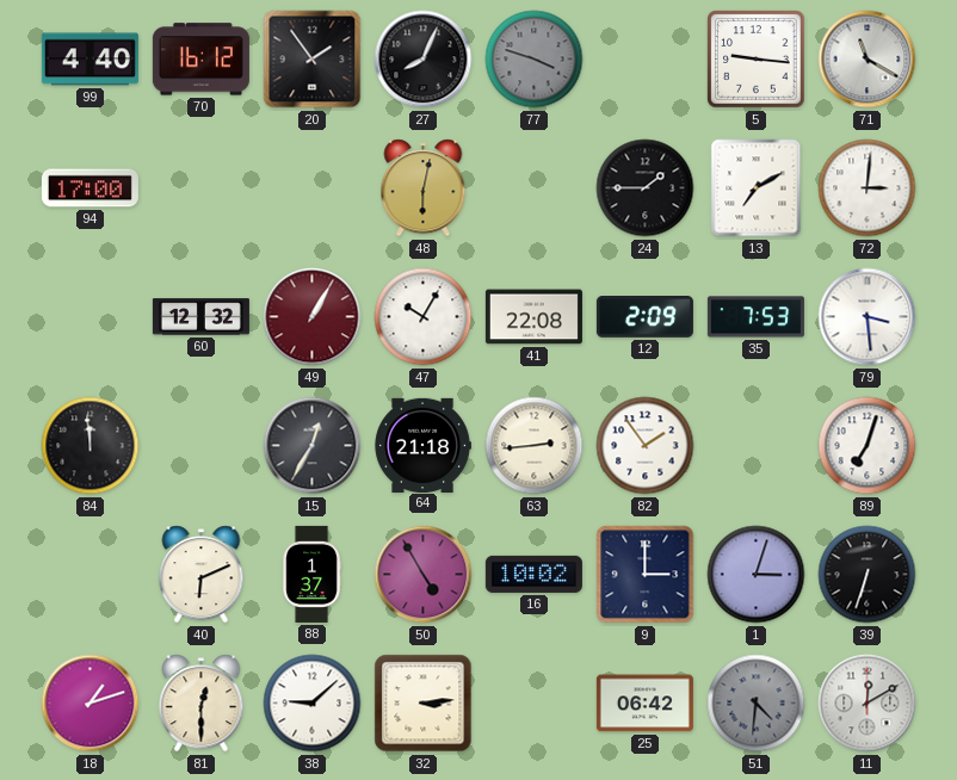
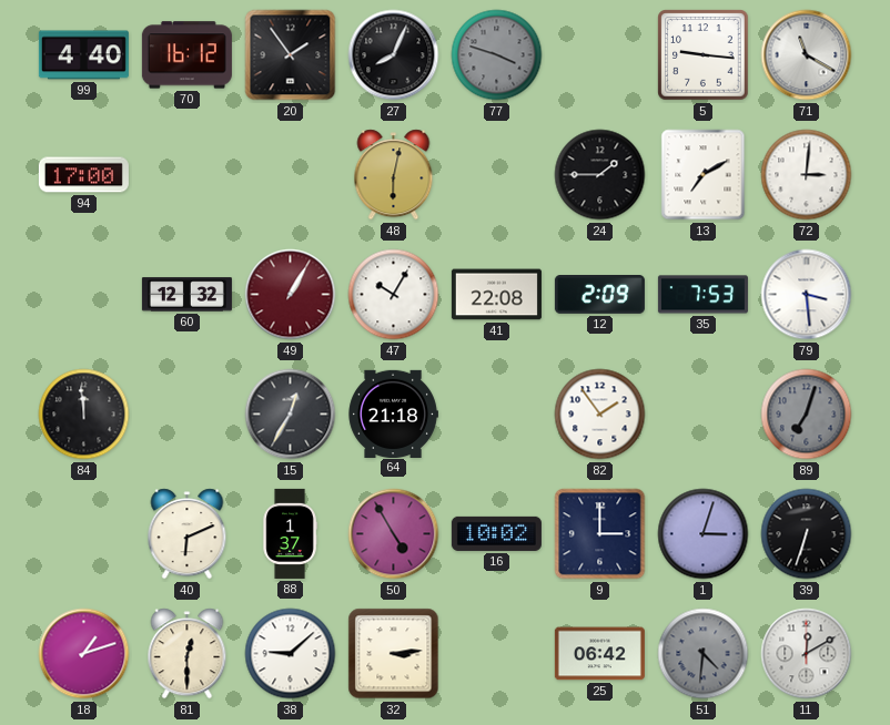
63: 2:44 -> none (535, 446)
89 dial: white -> grey (807, 415)
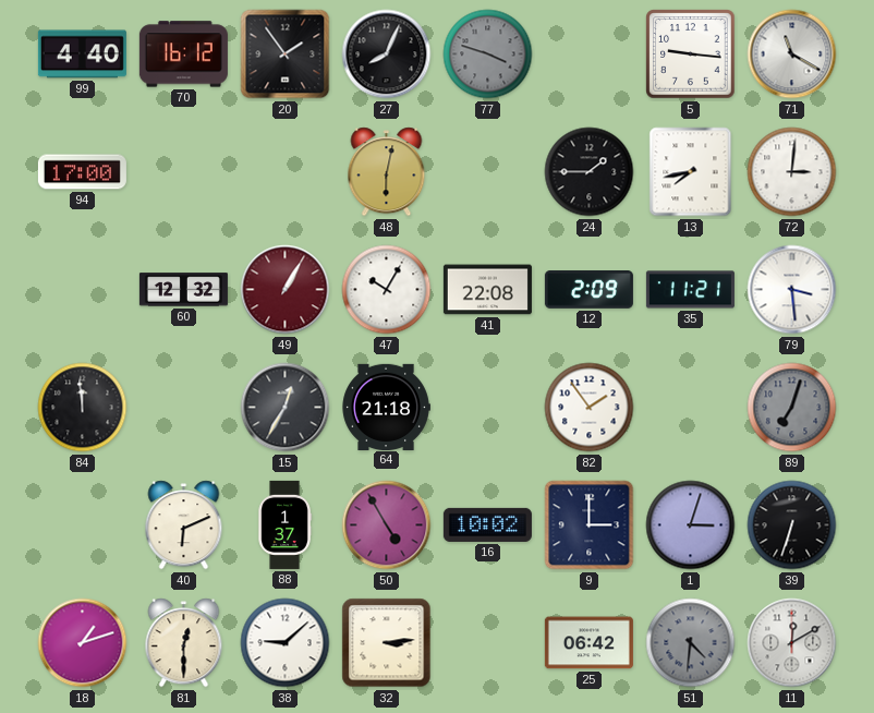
13: 7:10 -> 7:43 (691, 172)
35: 7:53 -> 11:21 (690, 290)
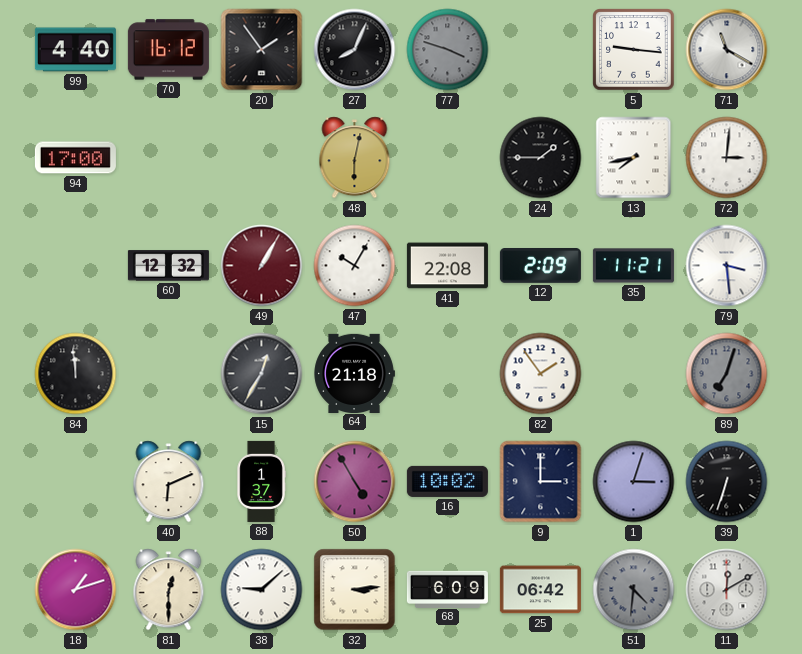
68: none -> 6:09 (447, 589)
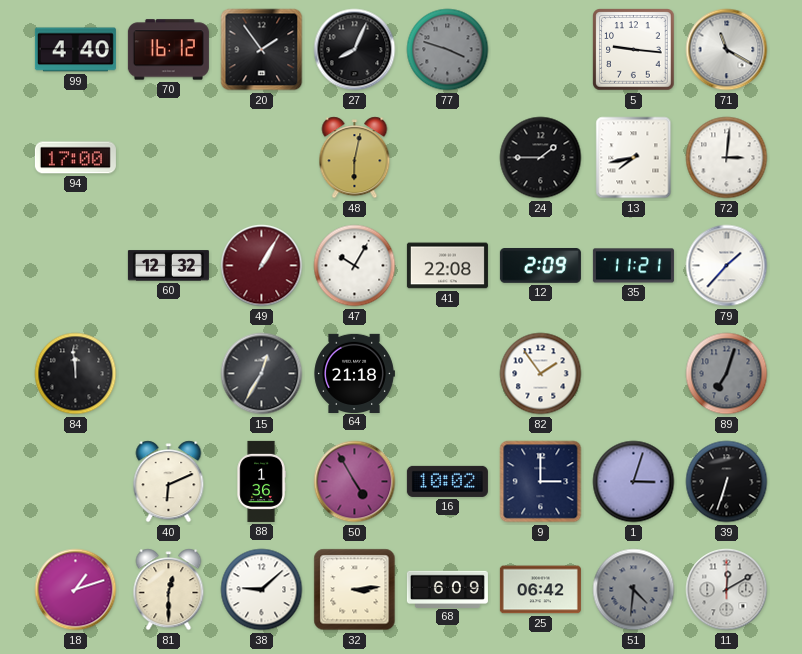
79: 3:29 -> 1:37 (727, 266)
88: 1:37 -> 1:36 (261, 481)
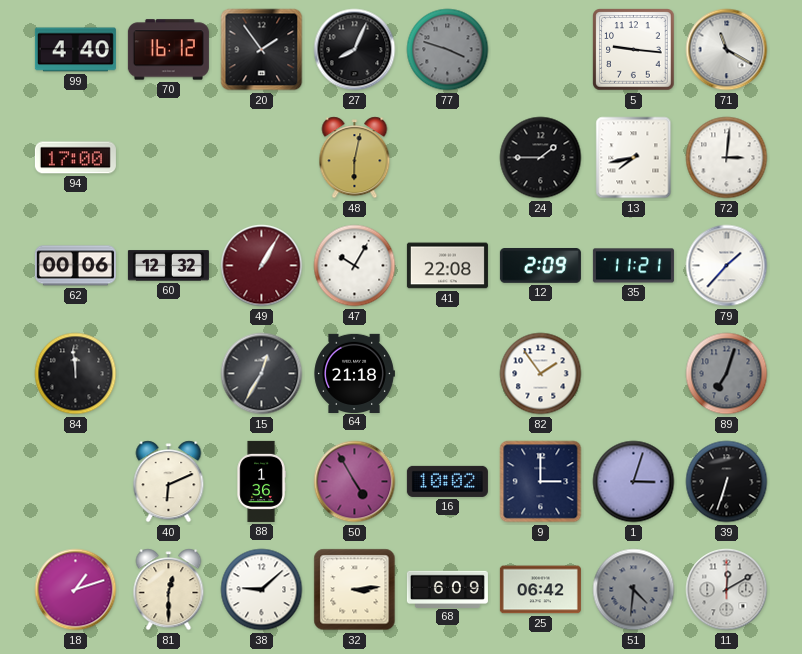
62: none -> 00:06 (75, 266)
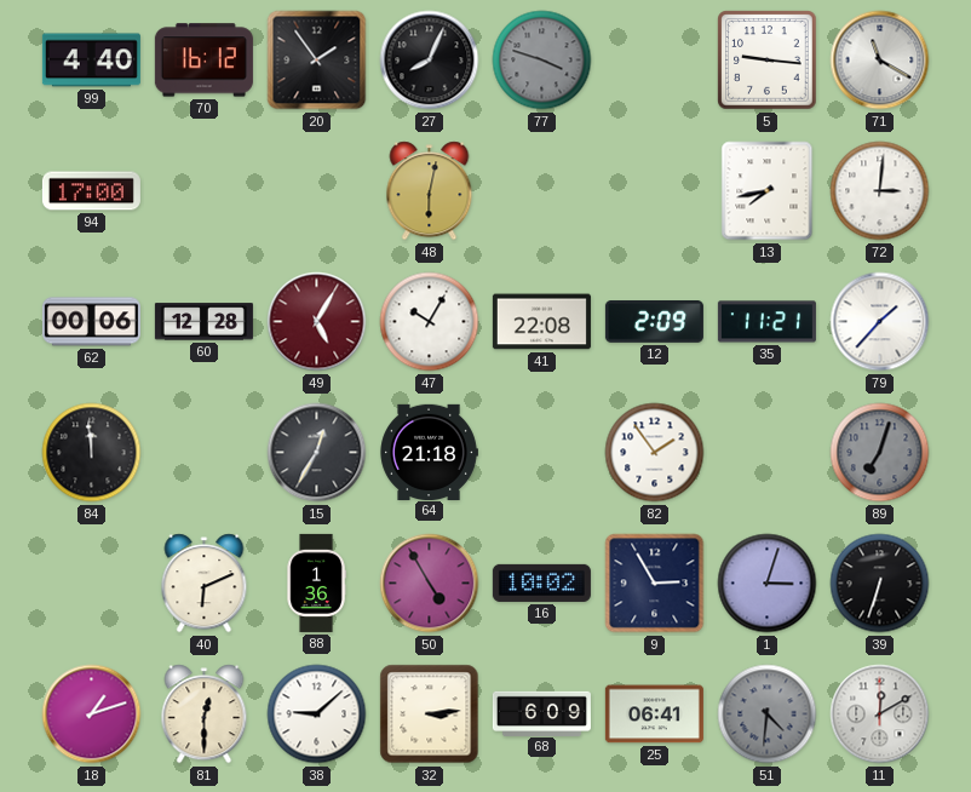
24: 1:45 -> none (541, 158)
60: 12:32 -> 12:28 (203, 322)
49: 1:05 -> 5:05 (317, 322)
9: 3:00 -> 2:55 (655, 584)
25: 06:42 -> 06:41 (654, 714)
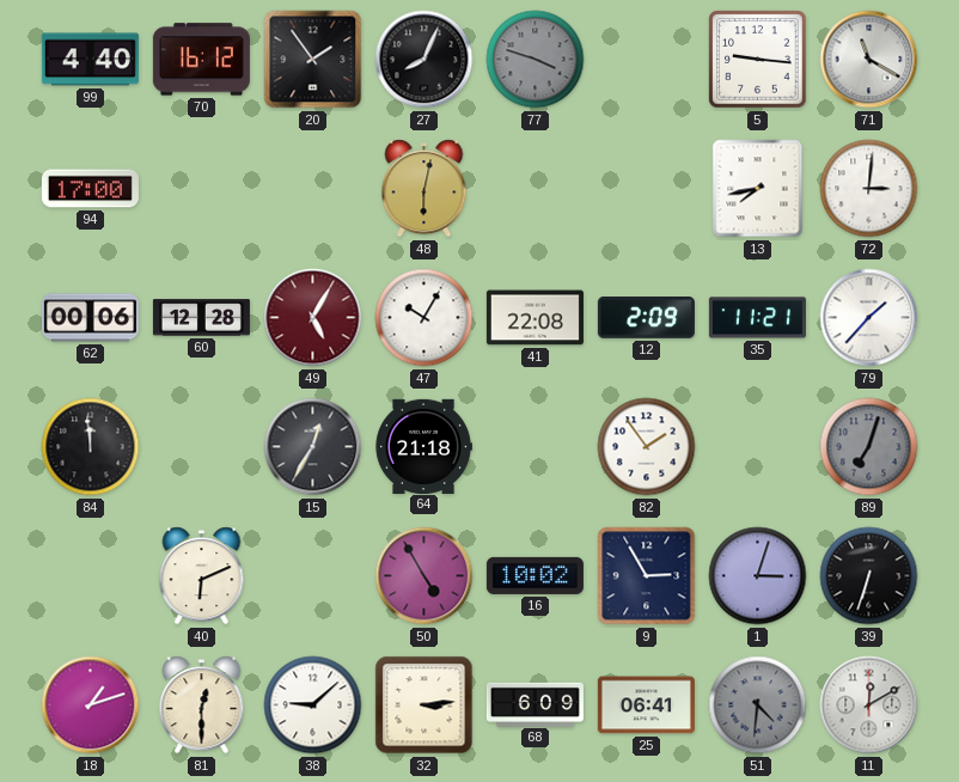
88: 1:36 -> none (316, 582)
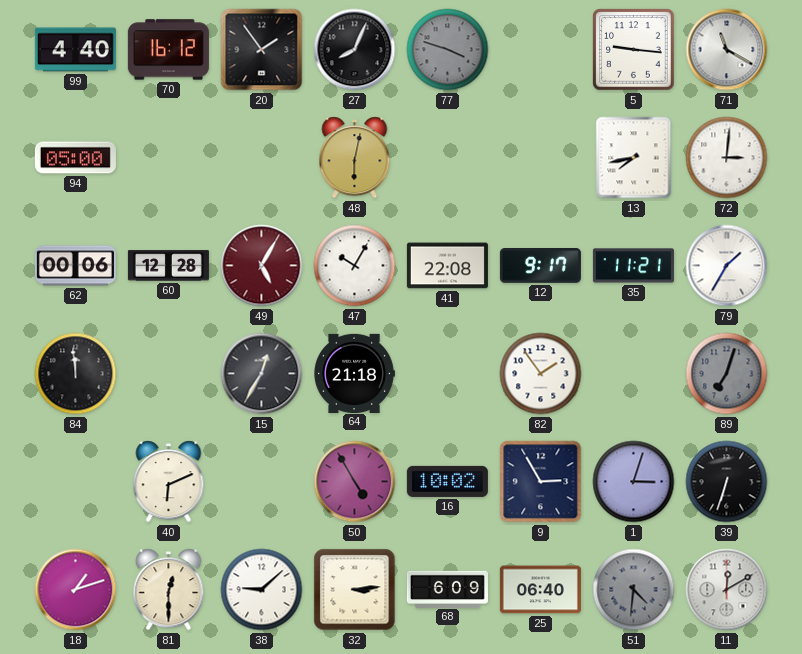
94: 17:00 -> 05:00 (75, 158)
12: 2:09 -> 9:17 (540, 266)
79: 1:37 -> 1:35 (727, 266)
25: 06:41 -> 06:40 (540, 590)
